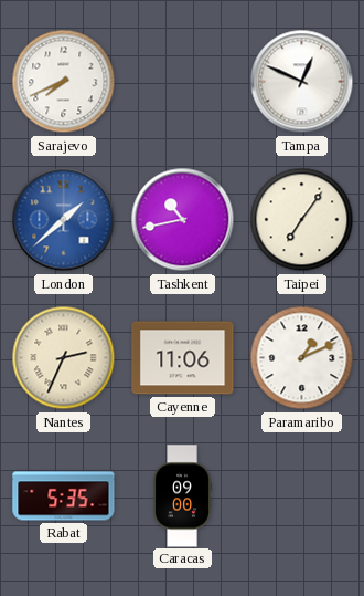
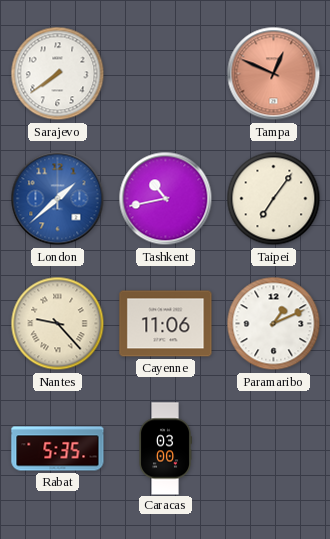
Sarajevo: 7:41 -> 7:39 (58, 74)
Tampa dial: white -> salmon (274, 74)
Nantes: 2:34 -> 9:23 (58, 324)
Caracas: 09:00 -> 03:00 (165, 449)
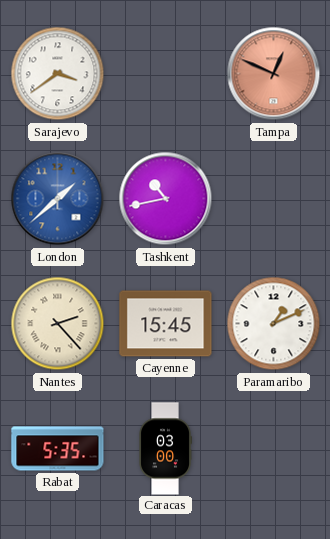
Sarajevo: 7:39 -> 3:39 (58, 74)
Taipei: 7:06 -> none (274, 199)
Nantes: 9:23 -> 2:23 (58, 324)
Cayenne: 11:06 -> 15:45 (166, 324)
